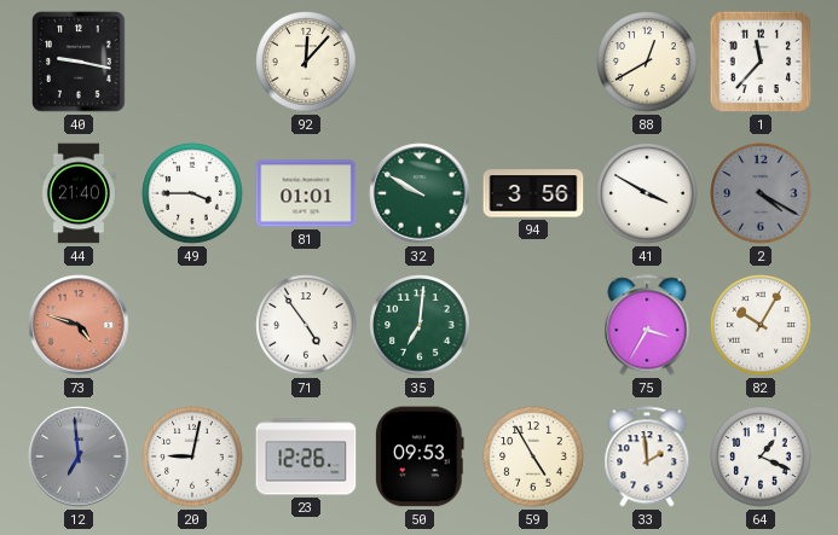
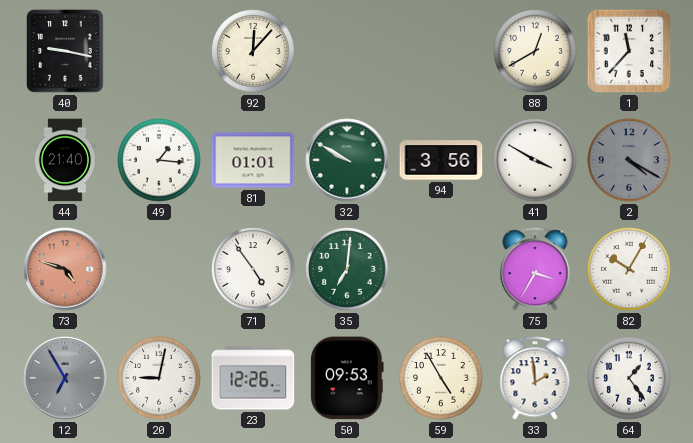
49: 3:45 -> 1:16 (159, 160)
12: 6:59 -> 6:55 (65, 378)
64: 1:19 -> 1:24 (629, 378)
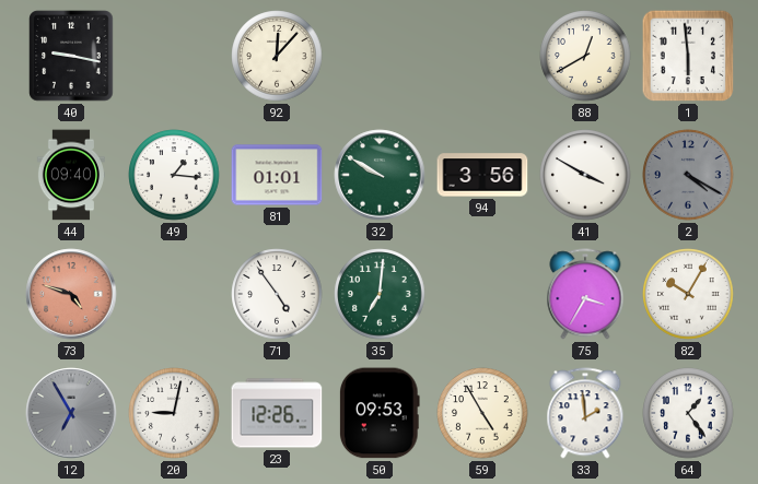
1: 11:37 -> 5:59 (688, 56)
44: 21:40 -> 09:40 (71, 175)
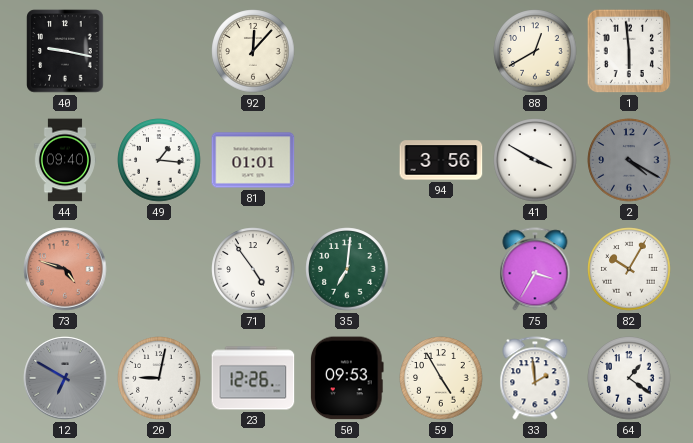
32: 9:50 -> none (380, 175)
12: 6:55 -> 6:50 (65, 378)
64: 1:24 -> 1:21 (629, 378)
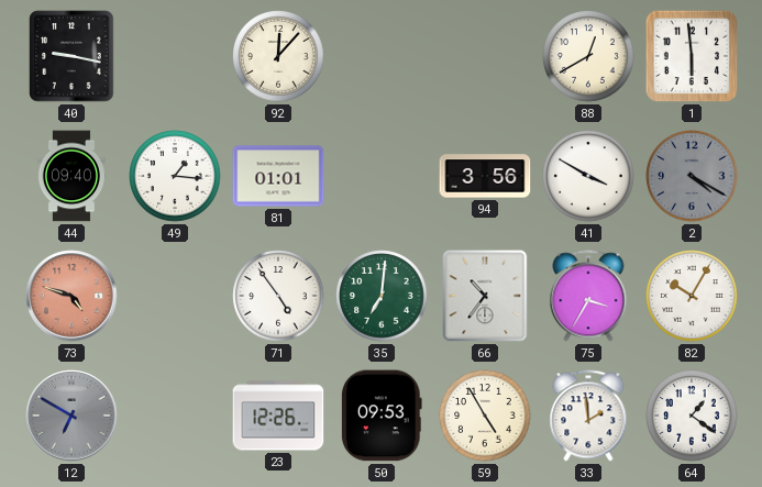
66: none -> 10:36 (485, 296)
20: 9:02 -> none (159, 378)
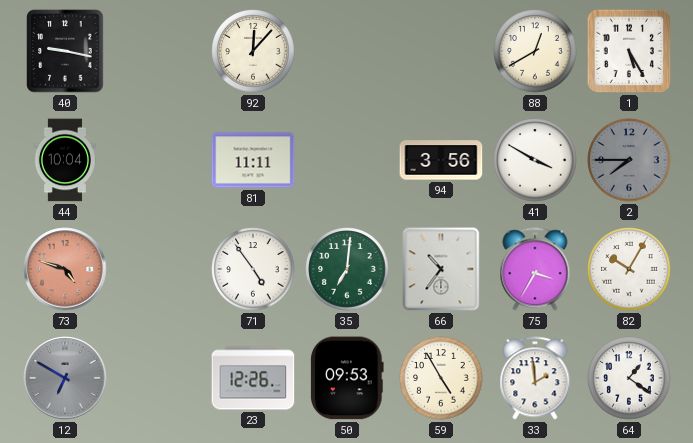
1: 5:59 -> 5:25 (629, 51)
44: 09:40 -> 10:04 (65, 160)
49: 1:16 -> none (175, 176)
81: 01:01 -> 11:11 (253, 160)
2: 4:20 -> 7:45 (629, 160)
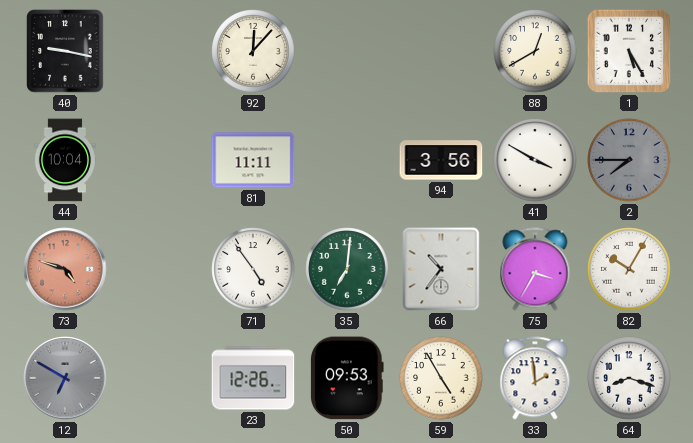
64: 1:21 -> 8:18 (629, 378)
